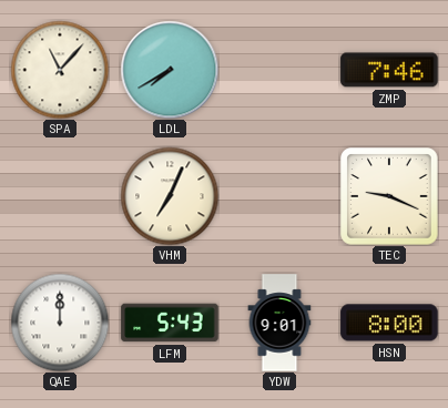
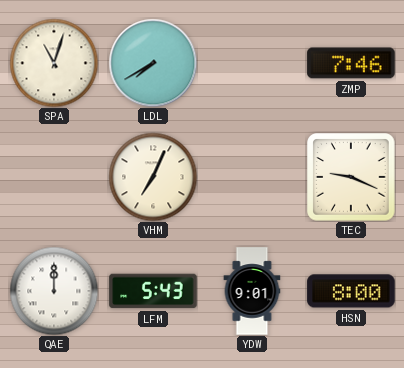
SPA: 11:07 -> 11:03 (54, 63)
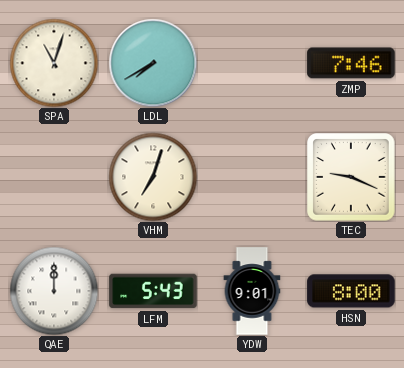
VHM: 7:04 -> 7:03 (153, 177)
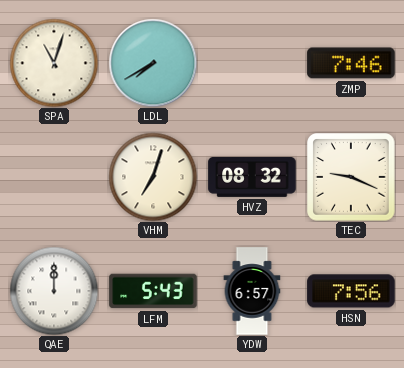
HVZ: none -> 08:32 (252, 177)
YDW: 9:01 -> 6:57 (252, 291)
HSN: 8:00 -> 7:56 (351, 291)
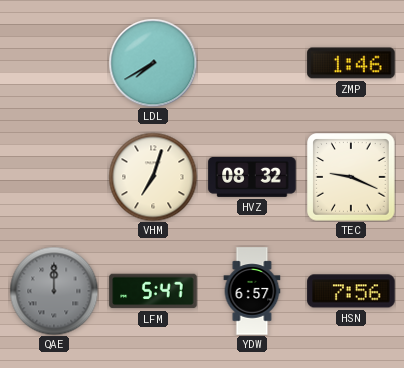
SPA: 11:03 -> none (54, 63)
ZMP: 7:46 -> 1:46 (351, 63)
QAE dial: white -> grey (54, 291)
LFM: 5:43 -> 5:47 (153, 291)
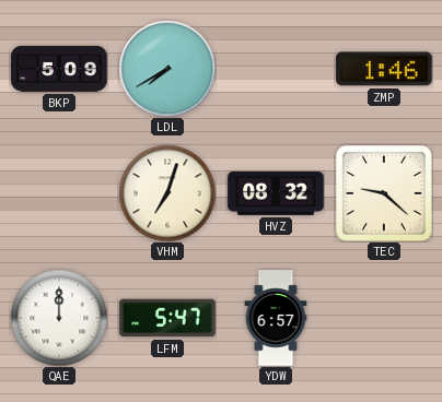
BKP: none -> 5:09 (59, 69)
TEC: 9:19 -> 9:22 (384, 193)
QAE dial: grey -> white (59, 318)
HSN: 7:56 -> none (351, 291)
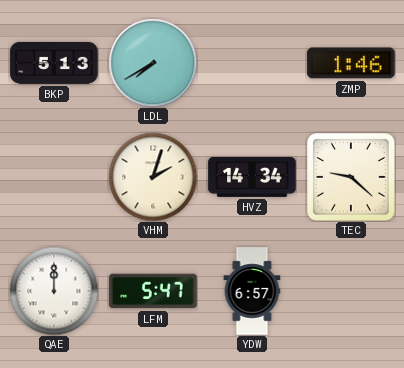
BKP: 5:09 -> 5:13 (54, 63)
VHM: 7:03 -> 2:03 (153, 177)
HVZ: 08:32 -> 14:34 (252, 177)
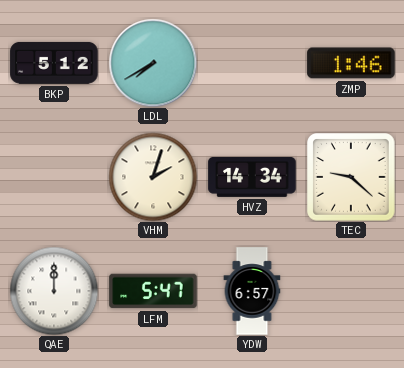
BKP: 5:13 -> 5:12 (54, 63)
